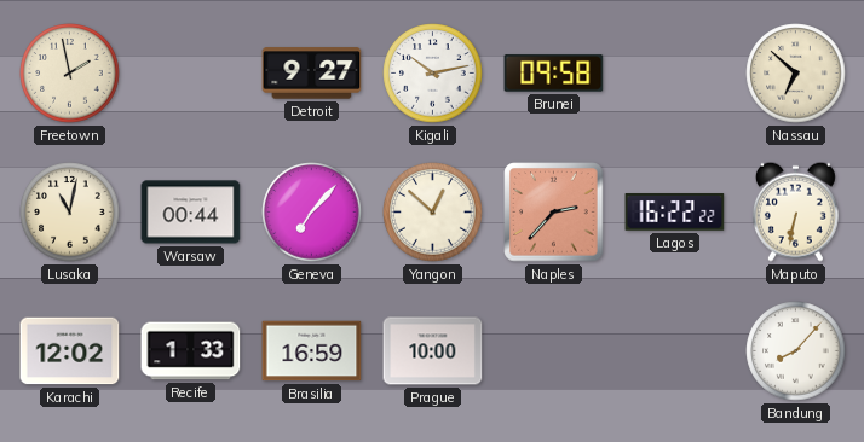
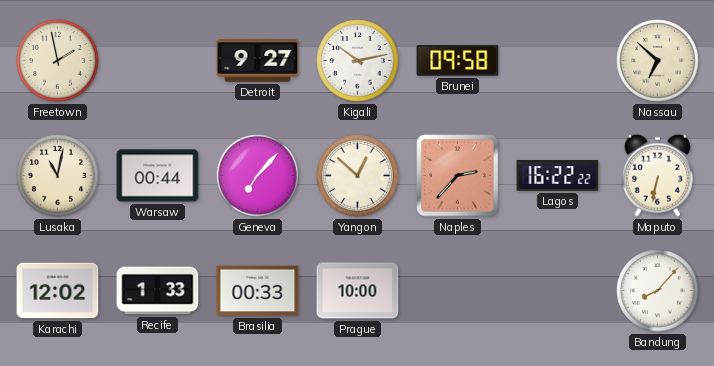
Brasilia: 16:59 -> 00:33 (258, 291)
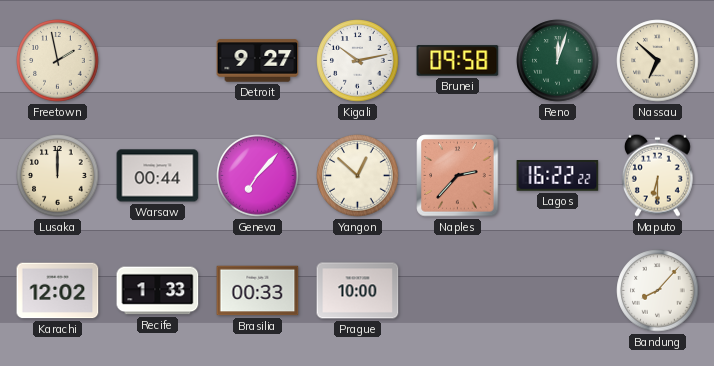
Reno: none -> 12:03 (558, 61)
Lusaka: 11:02 -> 12:00 (58, 176)
Maputo: 6:32 -> 6:30 (657, 175)
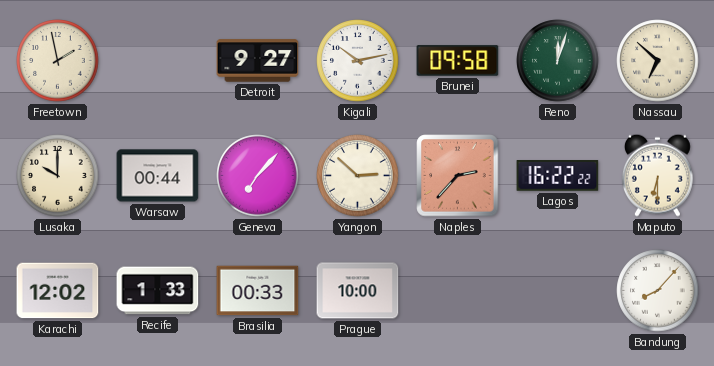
Lusaka: 12:00 -> 10:00 (58, 176)
Yangon: 12:52 -> 2:52 (358, 176)
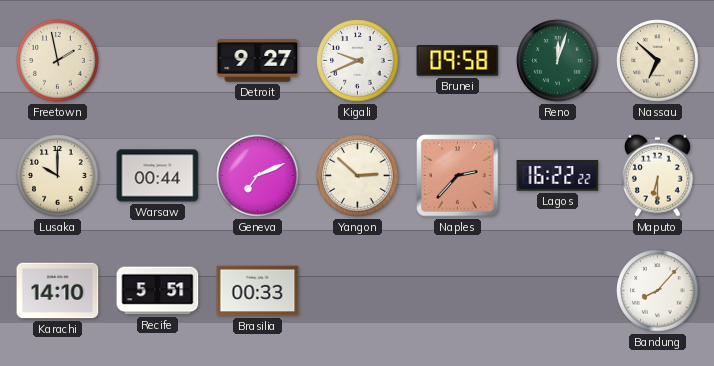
Kigali: 10:13 -> 9:41 (358, 61)
Geneva: 7:07 -> 7:11 (258, 176)
Karachi: 12:02 -> 14:10 (58, 291)
Recife: 1:33 -> 5:51 (158, 291)
Prague: 10:00 -> none (358, 291)
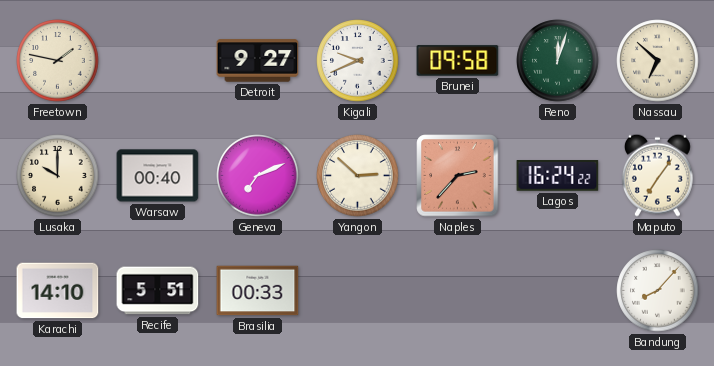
Freetown: 1:58 -> 1:47 (58, 61)
Warsaw: 00:44 -> 00:40 (158, 176)
Lagos: 16:22 -> 16:24 (558, 176)
Maputo: 6:30 -> 7:06 (657, 175)
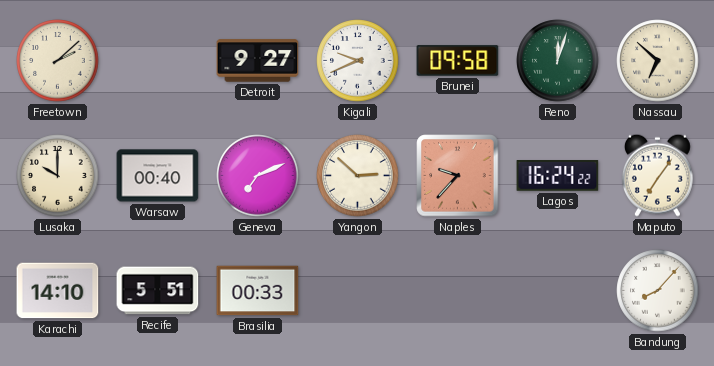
Freetown: 1:47 -> 2:08 (58, 61)
Naples: 2:37 -> 9:37 (458, 176)
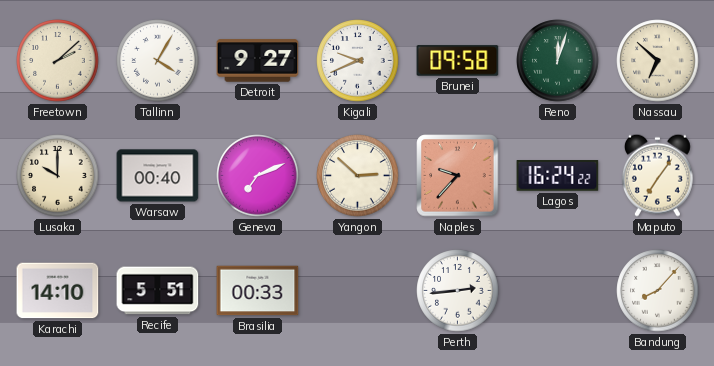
Tallinn: none -> 4:05 (158, 61)
Perth: none -> 2:44 (458, 291)
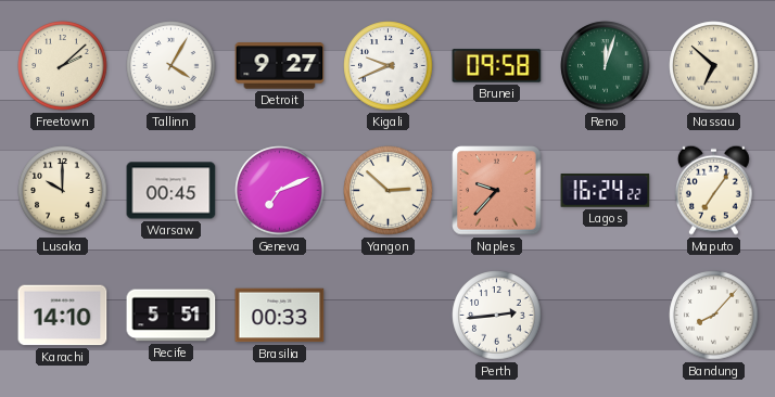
Warsaw: 00:40 -> 00:45 (171, 191)
